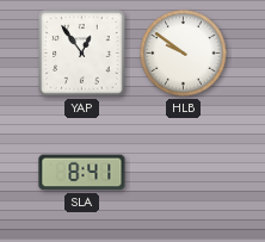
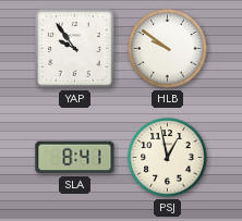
YAP: 12:54 -> 9:54 (75, 49)
PSJ: none -> 12:58 (168, 158)
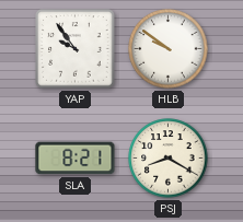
SLA: 8:41 -> 8:21 (76, 159)
PSJ: 12:58 -> 8:20 (169, 159)
